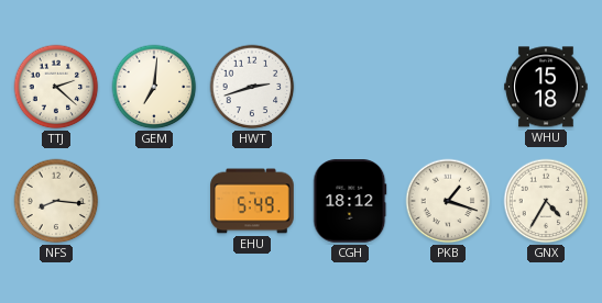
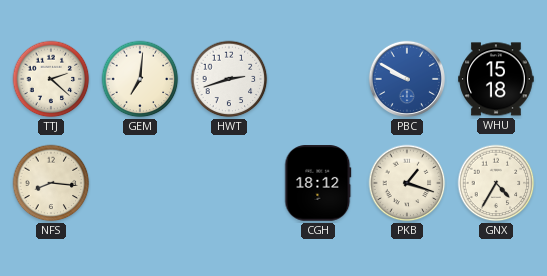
PBC: none -> 9:50 (407, 79)
EHU: 5:49 -> none (252, 201)
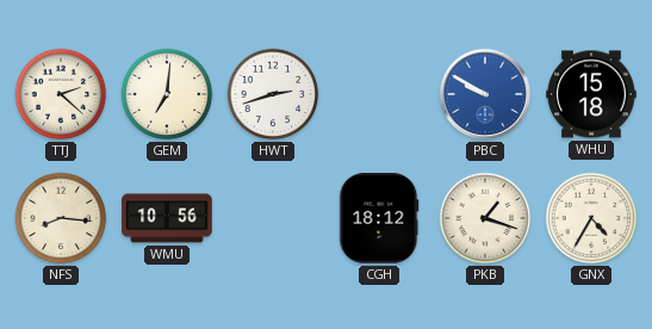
WMU: none -> 10:56 (167, 218)
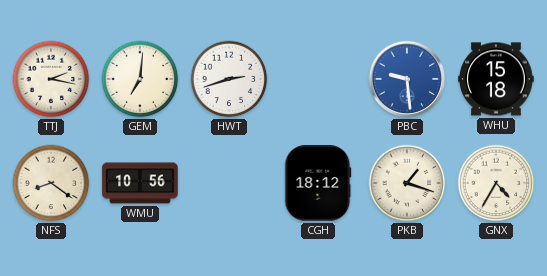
TTJ: 2:22 -> 2:17 (51, 79)
PBC: 9:50 -> 9:29 (407, 79)
NFS: 8:16 -> 8:21 (51, 183)
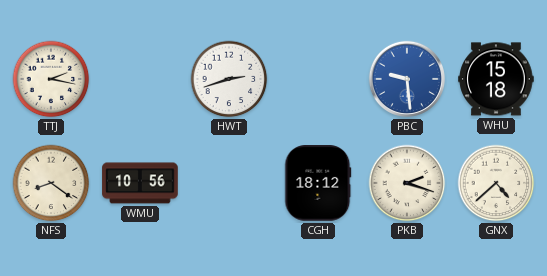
GEM: 7:01 -> none (140, 79)
PKB: 1:18 -> 2:18 (407, 183)
GNX: 4:35 -> 4:38 (496, 183)
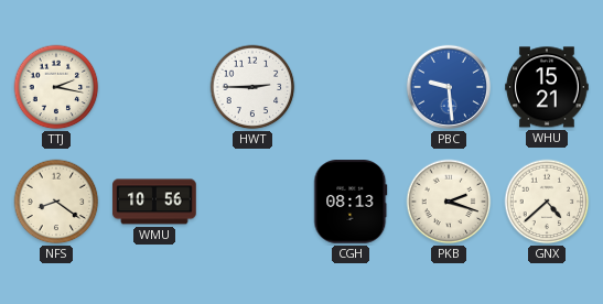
HWT: 2:42 -> 2:45 (252, 87)
WHU: 15:18 -> 15:21 (547, 87)
CGH: 18:12 -> 08:13 (351, 202)
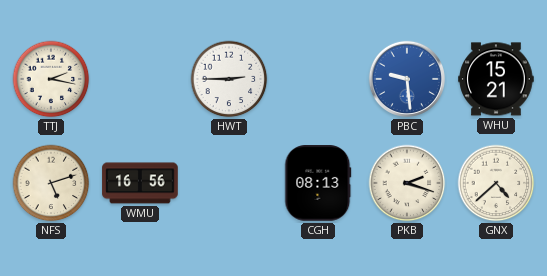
NFS: 8:21 -> 5:12 (51, 183)
WMU: 10:56 -> 16:56 (140, 183)
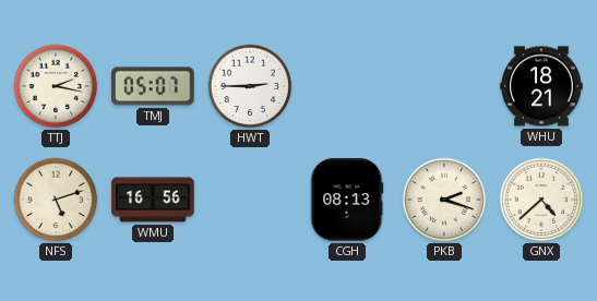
TMJ: none -> 05:07 (154, 86)
PBC: 9:29 -> none (407, 79)
WHU: 15:21 -> 18:21 (541, 86)
